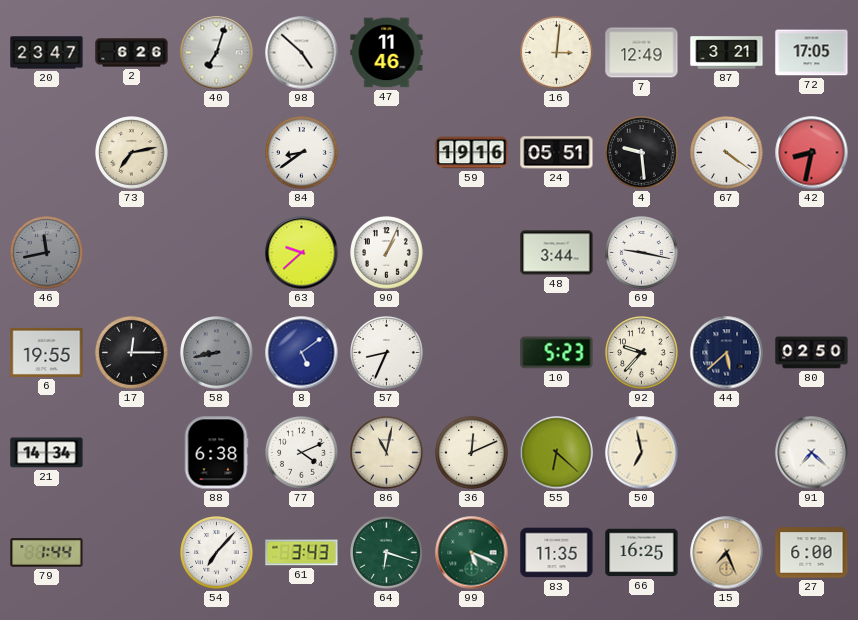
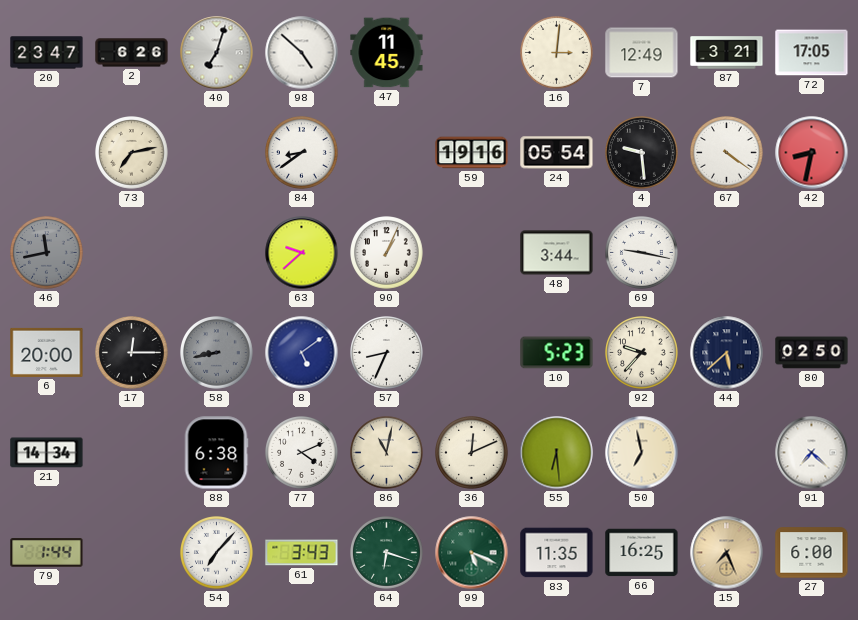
47: 11:46 -> 11:45 (387, 53)
24: 05:51 -> 05:54 (557, 153)
6: 19:55 -> 20:00 (47, 352)
55: 6:22 -> 6:29 (557, 453)
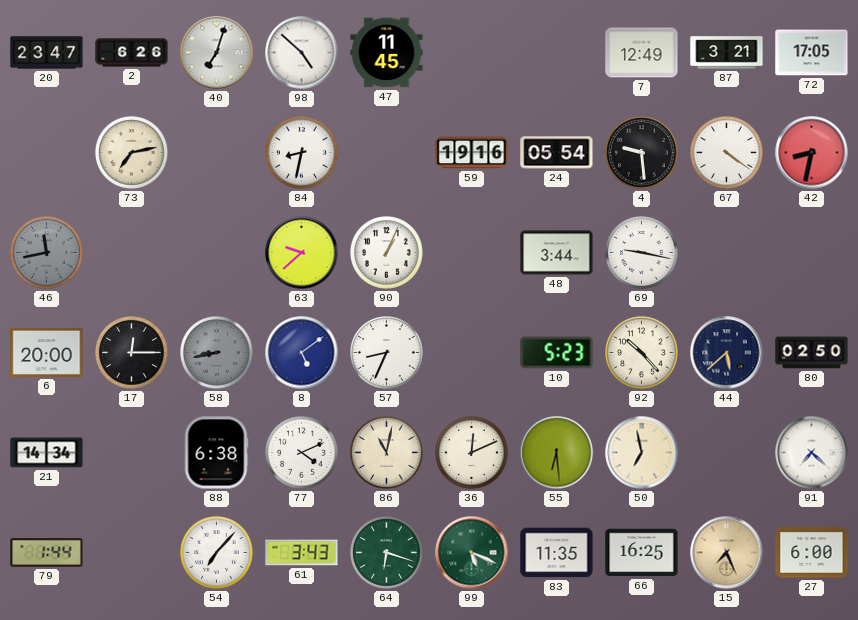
16: 3:01 -> none (557, 53)
84: 8:39 -> 8:32 (302, 153)
92: 9:37 -> 10:23 (642, 353)
